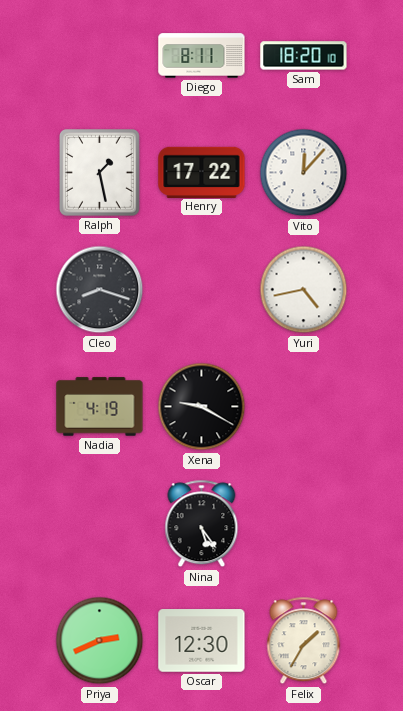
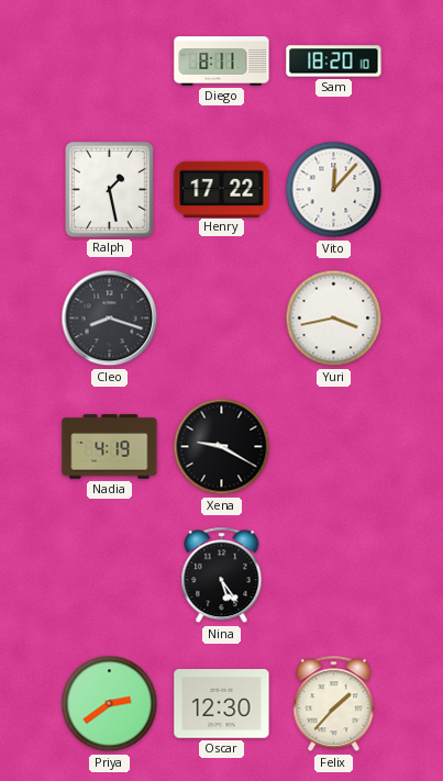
Yuri: 4:43 -> 3:43 (334, 319)
Priya: 2:41 -> 2:39 (110, 704)
Felix: 1:35 -> 1:37 (334, 704)
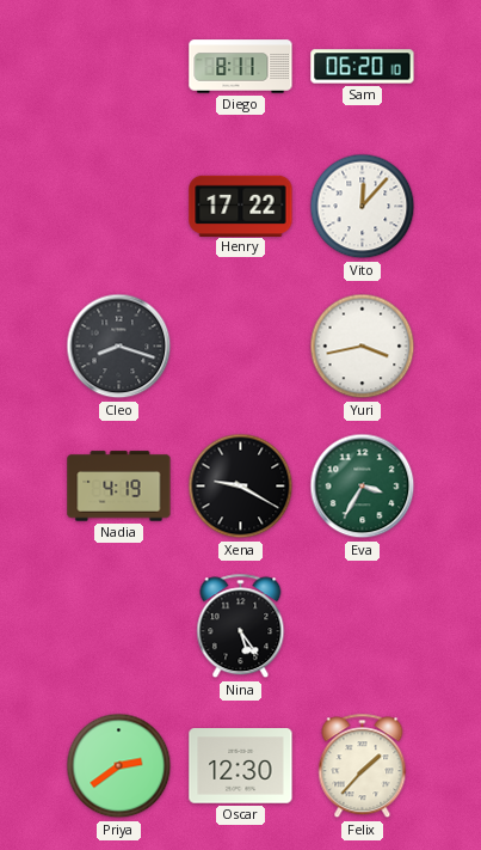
Sam: 18:20 -> 06:20 (363, 67)
Ralph: 1:28 -> none (110, 190)
Eva: none -> 3:35 (363, 487)
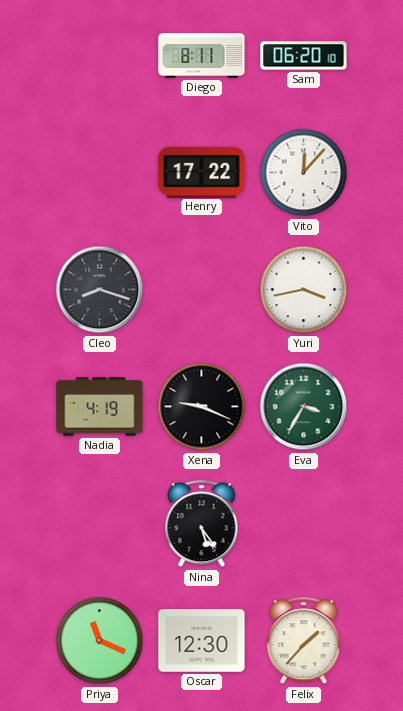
Xena: 9:20 -> 9:19 (202, 407)
Priya: 2:39 -> 11:19 (100, 641)
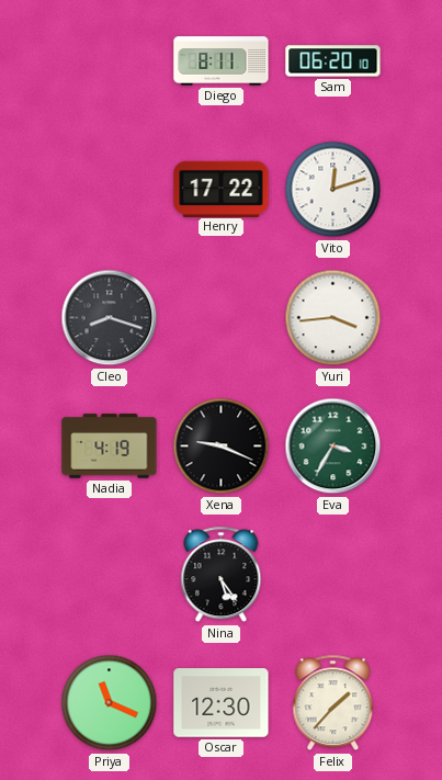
Vito: 12:07 -> 12:12 (333, 190)
Yuri: 3:43 -> 3:44 (333, 318)
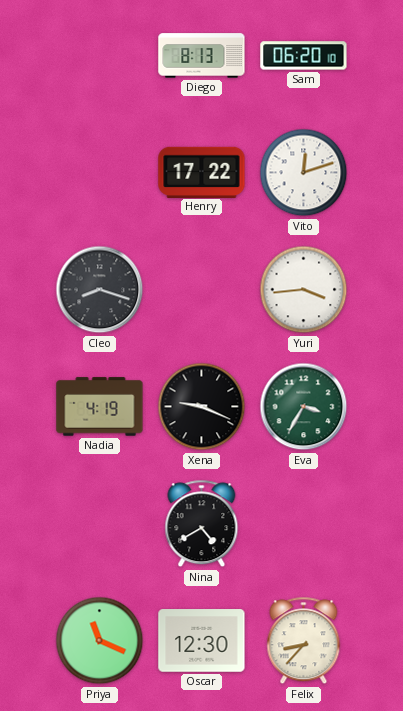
Diego: 8:11 -> 8:13 (202, 56)
Nina: 5:24 -> 4:40 (202, 524)
Felix: 1:37 -> 8:37 (304, 641)
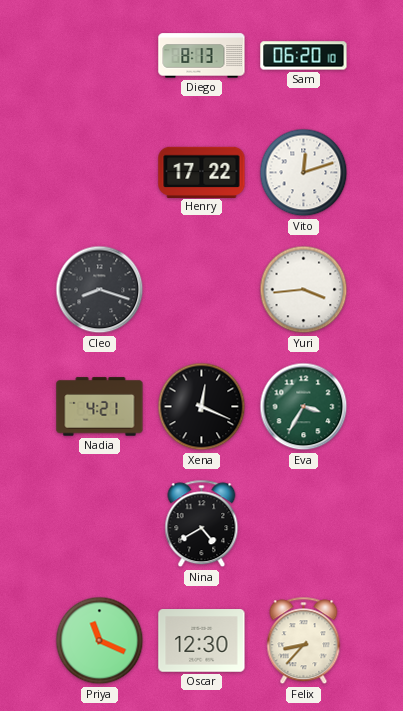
Nadia: 4:19 -> 4:21 (100, 407)
Xena: 9:19 -> 12:19 (202, 407)
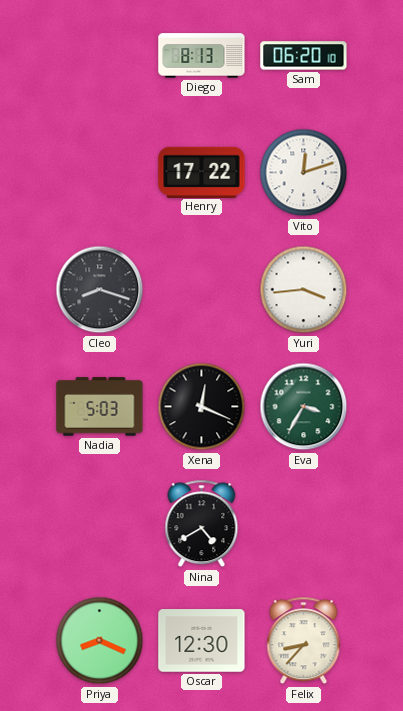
Nadia: 4:21 -> 5:03 (100, 407)
Priya: 11:19 -> 8:19 (100, 641)
